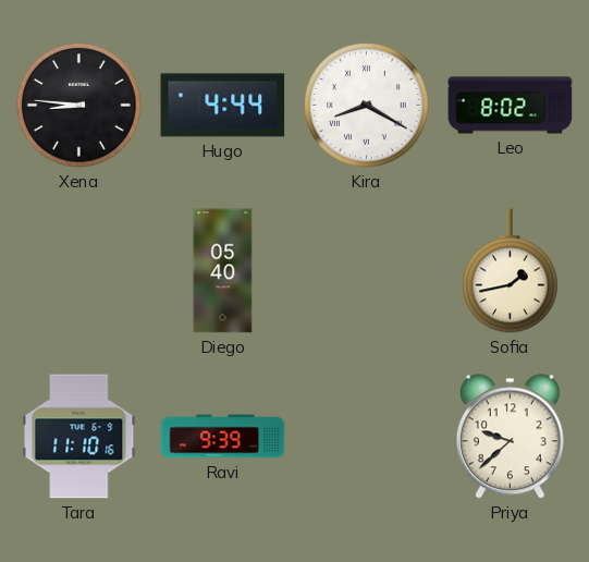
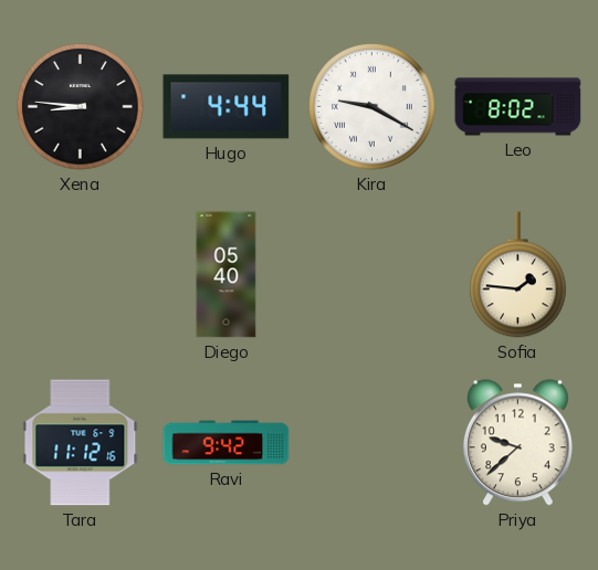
Kira: 8:20 -> 9:20 (373, 107)
Sofia: 1:43 -> 1:46 (518, 275)
Tara: 11:10 -> 11:12 (81, 443)
Ravi: 9:39 -> 9:42 (227, 443)
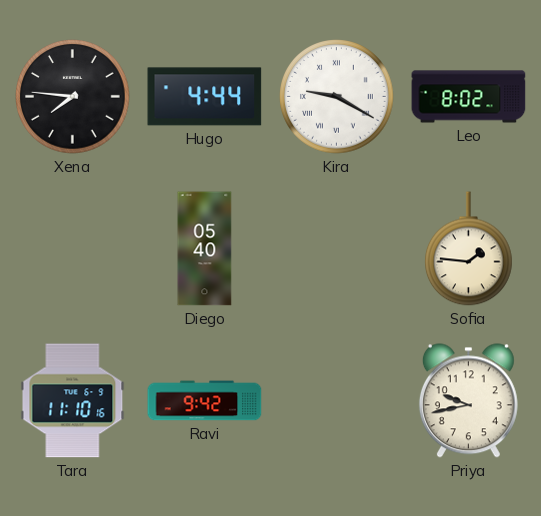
Xena: 8:46 -> 7:46 (73, 97)
Tara: 11:12 -> 11:10 (73, 401)
Priya: 9:38 -> 9:43 (468, 401)
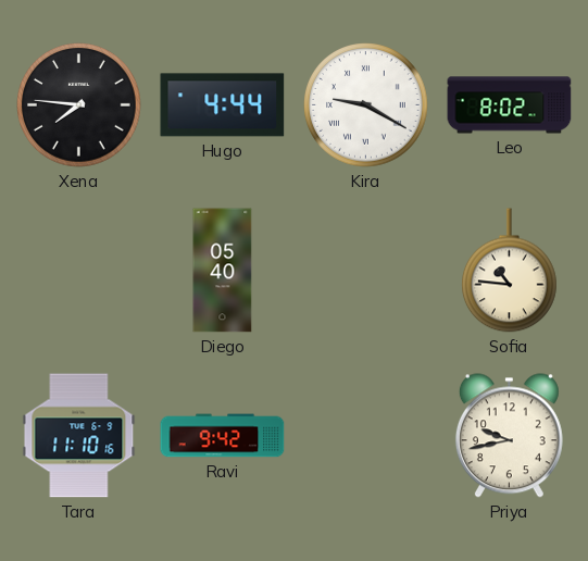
Sofia: 1:46 -> 10:46 (510, 271)
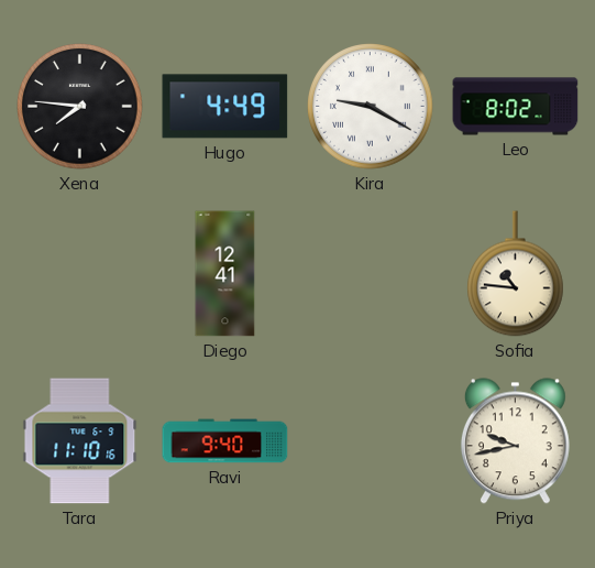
Hugo: 4:44 -> 4:49 (225, 107)
Diego: 05:40 -> 12:41 (225, 274)
Ravi: 9:42 -> 9:40 (225, 441)
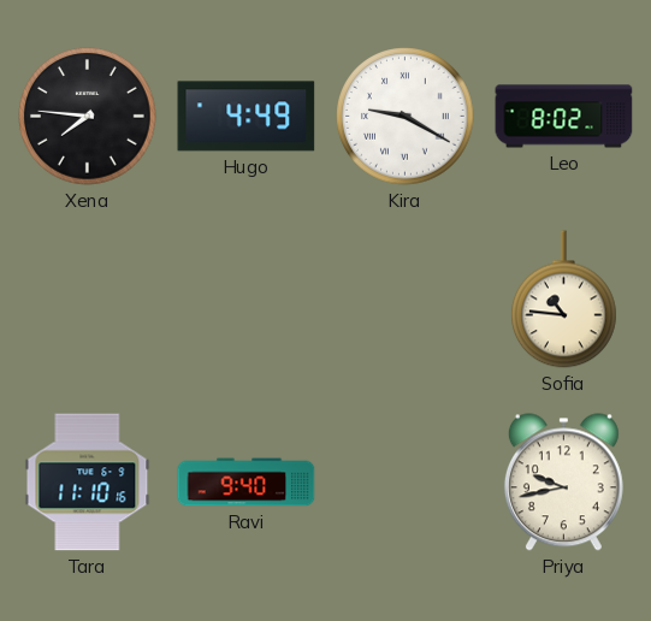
Diego: 12:41 -> none (225, 274)
